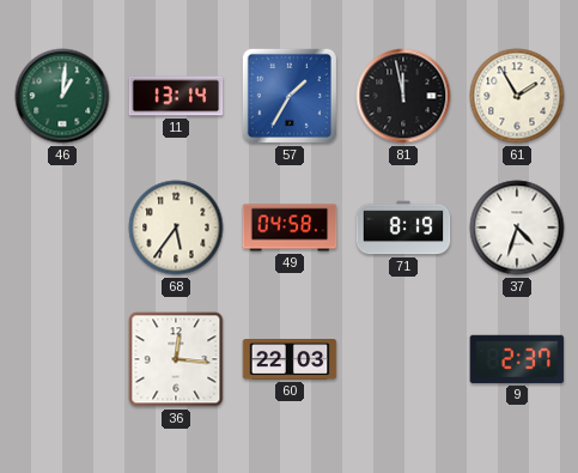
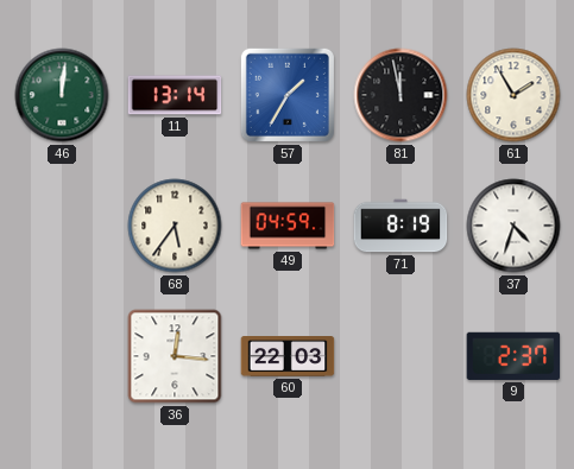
46: 1:01 -> 12:01 (62, 95)
49: 04:58 -> 04:59 (288, 226)
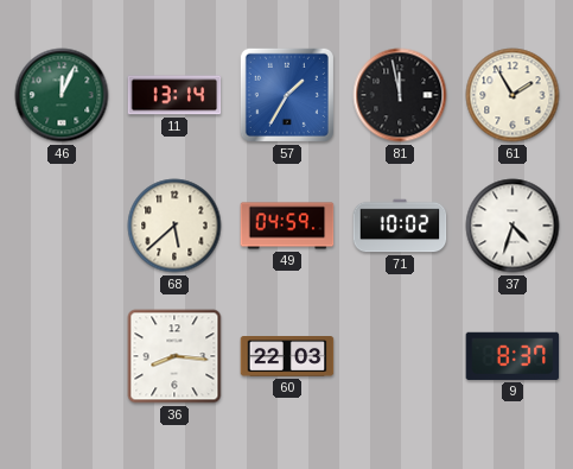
46: 12:01 -> 12:04 (62, 95)
68: 5:36 -> 5:38 (174, 226)
71: 8:19 -> 10:02 (400, 226)
36: 12:16 -> 8:16 (174, 356)
9: 2:37 -> 8:37 (512, 356)
